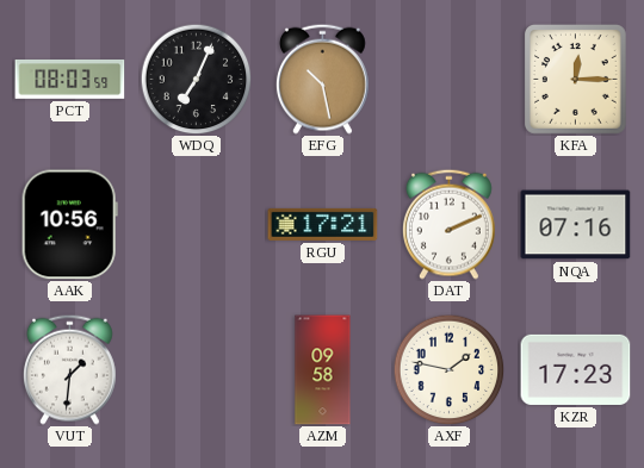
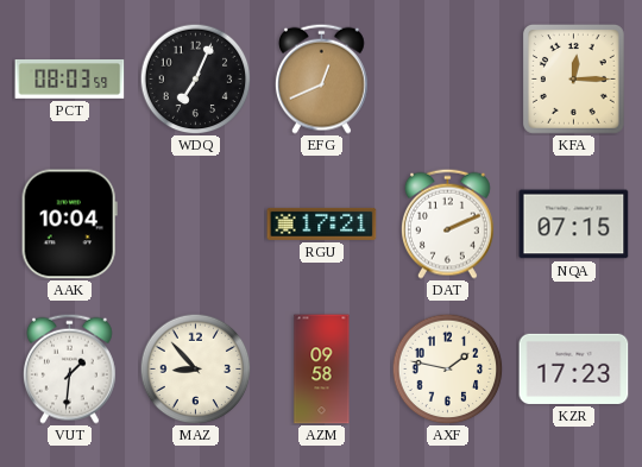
EFG: 10:28 -> 12:41 (321, 78)
AAK: 10:56 -> 10:04 (69, 225)
NQA: 07:16 -> 07:15 (574, 225)
MAZ: none -> 8:53 (195, 368)
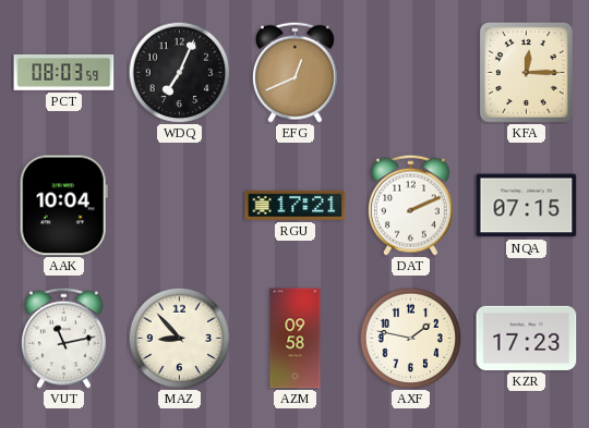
VUT: 1:31 -> 11:13 (63, 338)
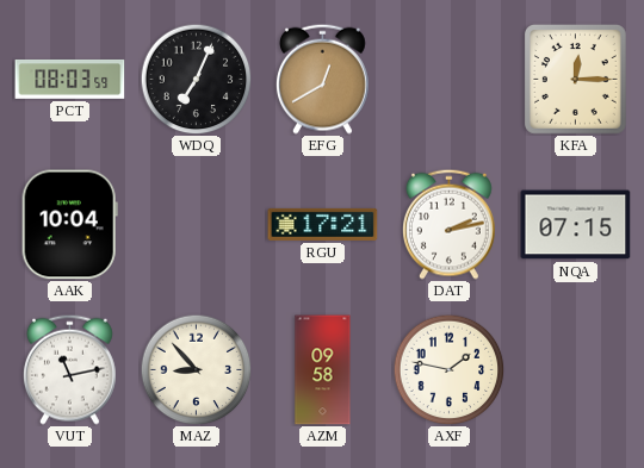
EFG: 12:41 -> 12:40 (322, 79)
DAT: 2:11 -> 2:13 (448, 224)
KZR: 17:23 -> none (527, 338)
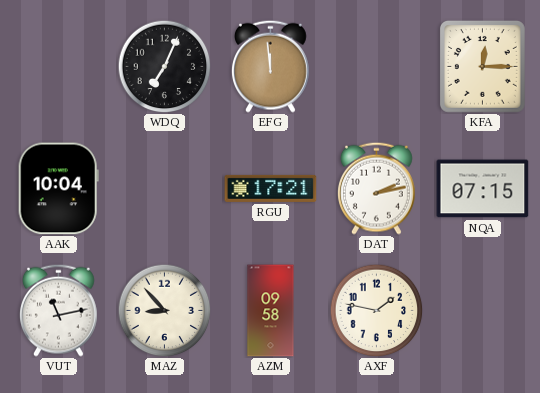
PCT: 08:03 -> none (70, 80)
EFG: 12:40 -> 11:59 (270, 66)
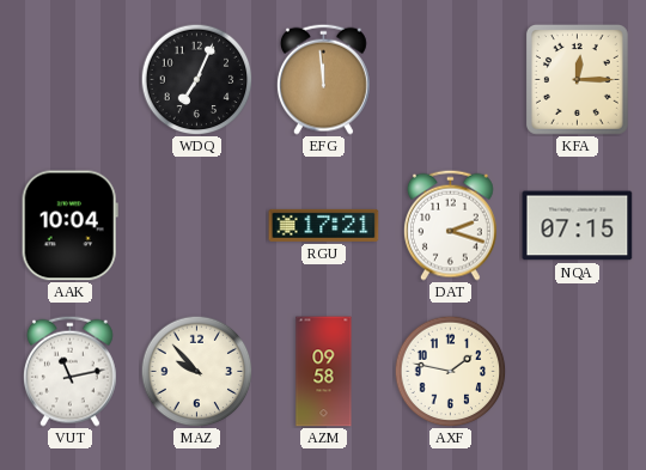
DAT: 2:13 -> 2:18 (450, 225)
MAZ: 8:53 -> 9:53 (196, 371)
